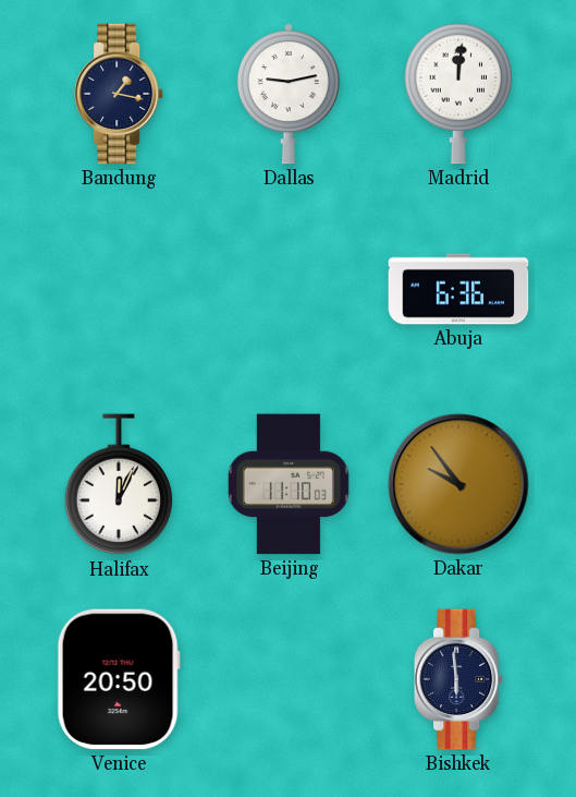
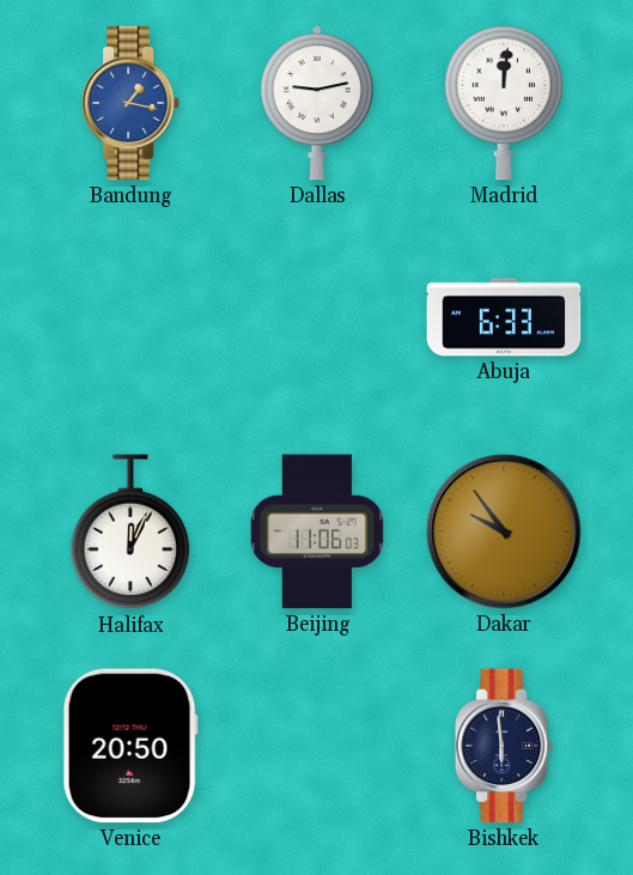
Bandung dial: navy -> blue (130, 103)
Abuja: 6:36 -> 6:33 (504, 317)
Beijing: 11:10 -> 11:06 (317, 531)
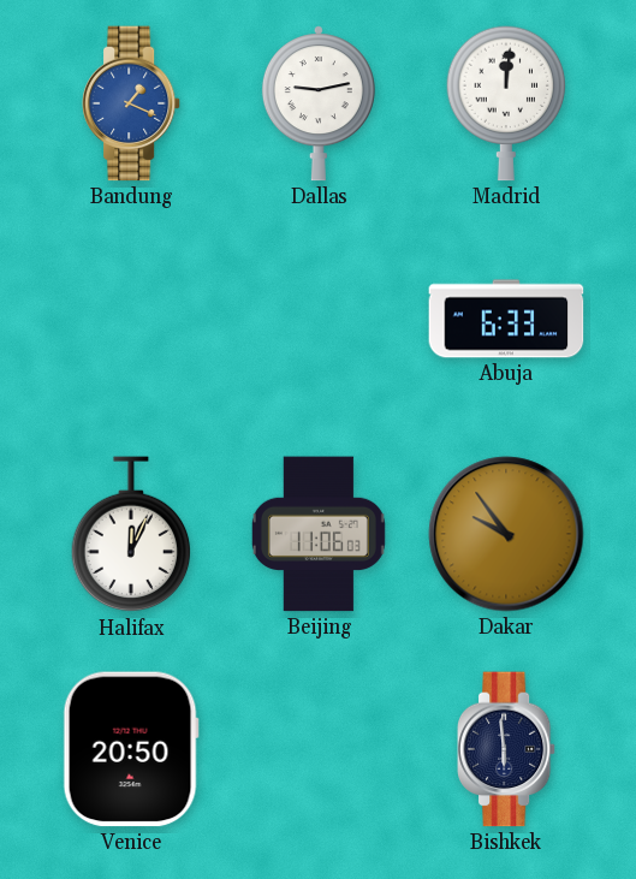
Bandung: 1:17 -> 1:19 (131, 103)
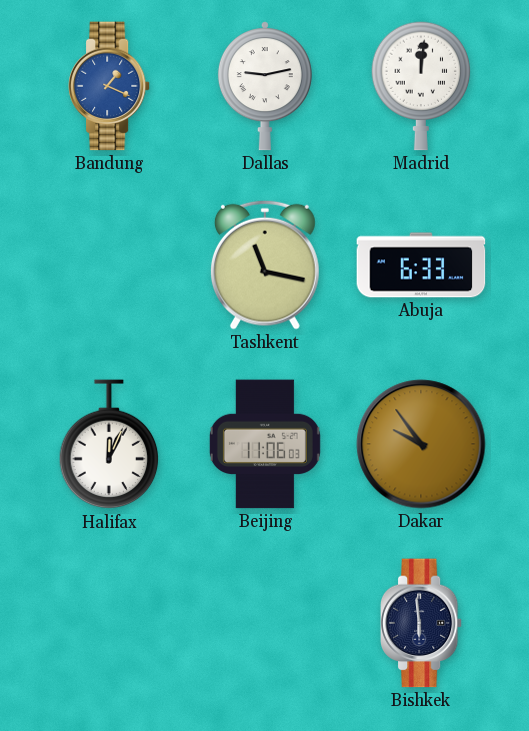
Tashkent: none -> 11:17 (265, 265)
Venice: 20:50 -> none (131, 749)
